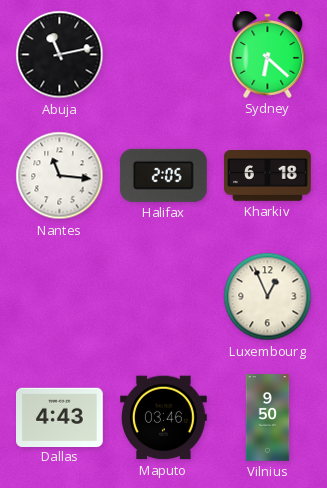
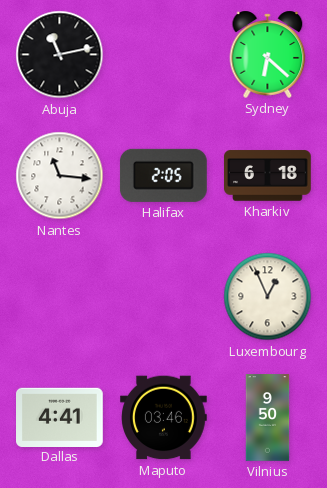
Dallas: 4:43 -> 4:41 (60, 417)
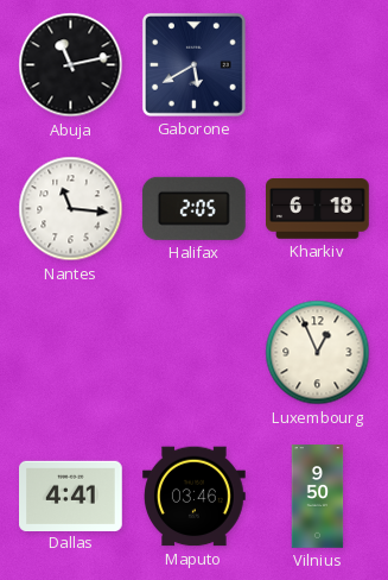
Gaborone: none -> 5:40 (193, 64)
Sydney: 6:22 -> none (268, 54)
